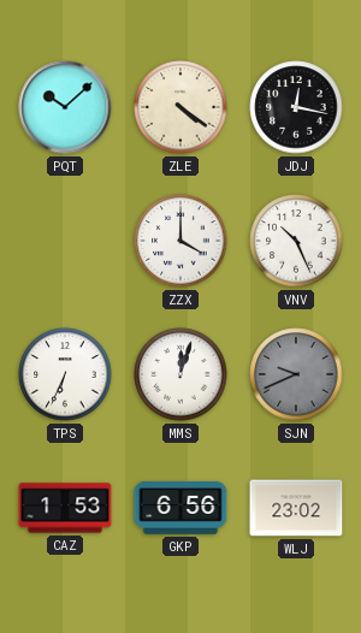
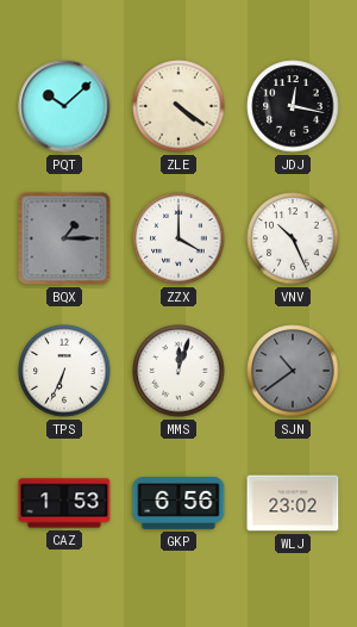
BQX: none -> 1:15 (64, 238)
SJN: 9:41 -> 10:39 (293, 371)
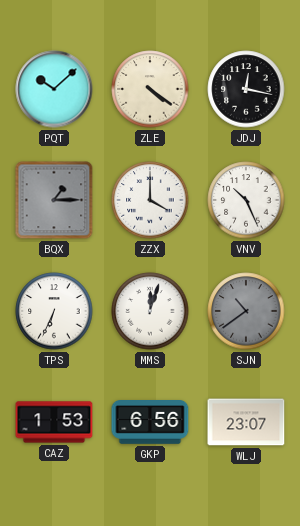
WLJ: 23:02 -> 23:07 (246, 422)
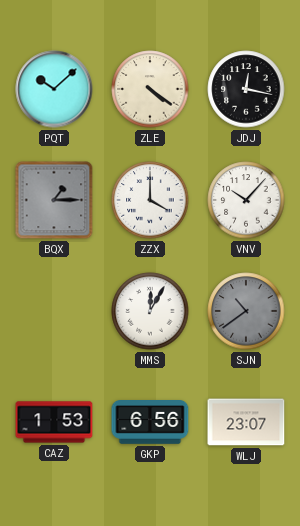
VNV: 10:26 -> 10:07 (246, 200)
TPS: 6:34 -> none (54, 311)
MMS: 12:03 -> 12:05 (150, 311)
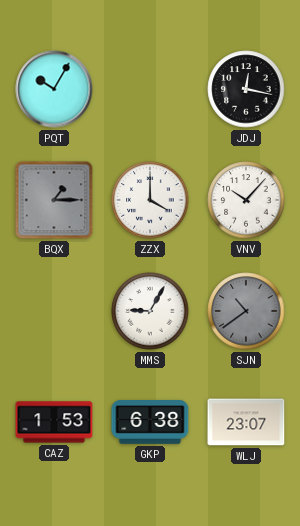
PQT: 10:08 -> 10:05 (54, 89)
ZLE: 4:21 -> none (150, 89)
MMS: 12:05 -> 9:05 (150, 311)
GKP: 6:56 -> 6:38 (150, 423)
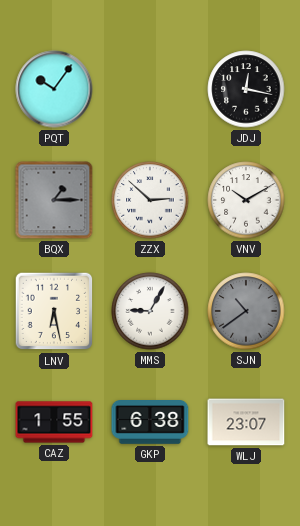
PQT: 10:05 -> 10:06 (54, 89)
ZZX: 4:00 -> 2:52 (150, 200)
VNV: 10:07 -> 10:10 (246, 200)
LNV: none -> 6:28 (54, 311)
CAZ: 1:53 -> 1:55 (54, 422)
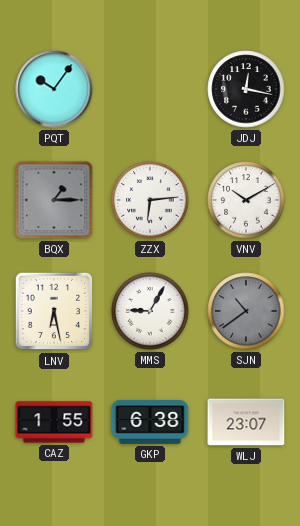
ZZX: 2:52 -> 6:14 (150, 200)
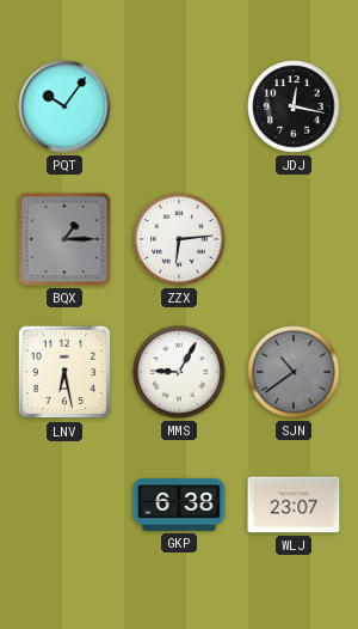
VNV: 10:10 -> none (246, 200)
CAZ: 1:55 -> none (54, 422)
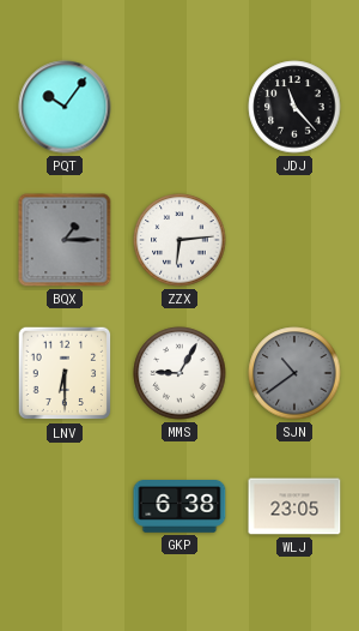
JDJ: 12:17 -> 11:23 (294, 107)
LNV: 6:28 -> 6:30 (65, 373)
WLJ: 23:07 -> 23:05 (294, 506)
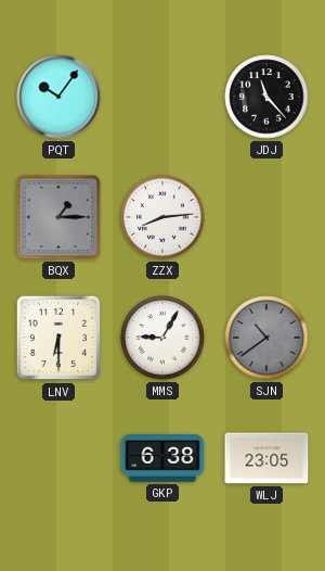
ZZX: 6:14 -> 8:14 (162, 217)
